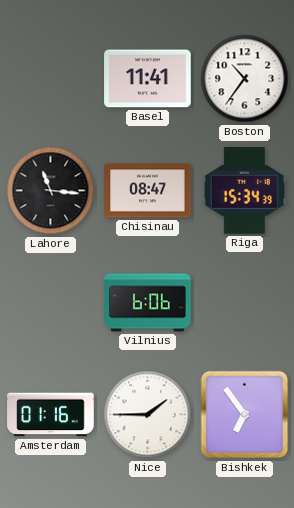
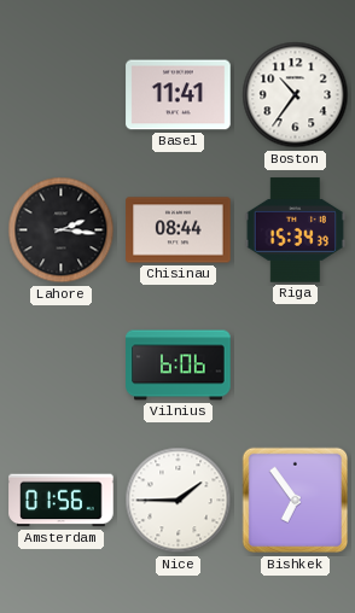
Lahore: 11:16 -> 2:16 (62, 230)
Chisinau: 08:47 -> 08:44 (179, 230)
Amsterdam: 01:16 -> 01:56 (62, 501)
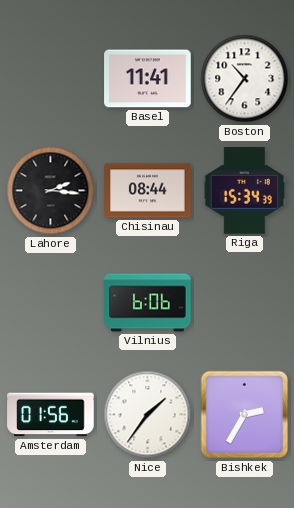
Nice: 1:45 -> 1:36 (148, 415)
Bishkek: 6:54 -> 2:35 (245, 415)
